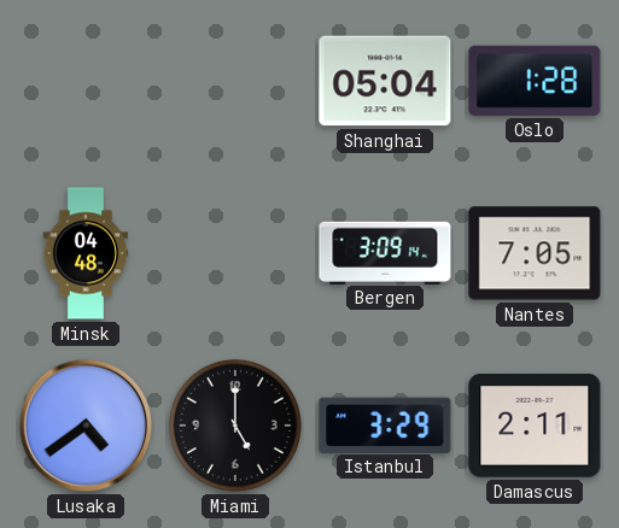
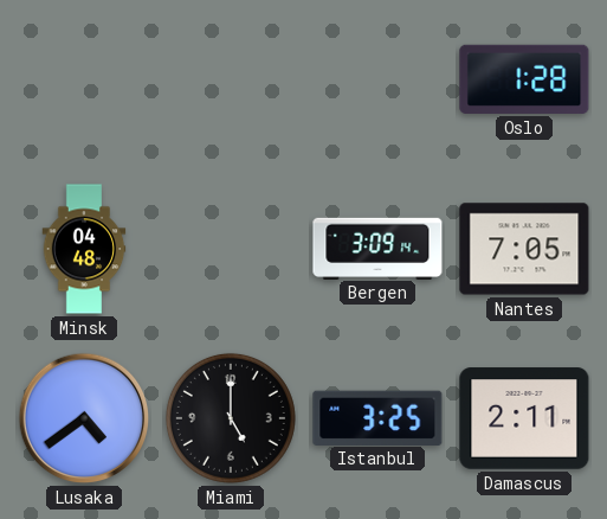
Shanghai: 05:04 -> none (385, 81)
Istanbul: 3:29 -> 3:25 (377, 417)
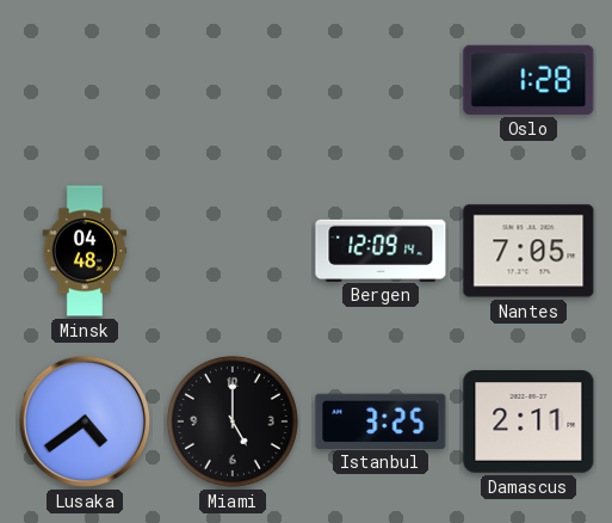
Bergen: 3:09 -> 12:09 (381, 250)
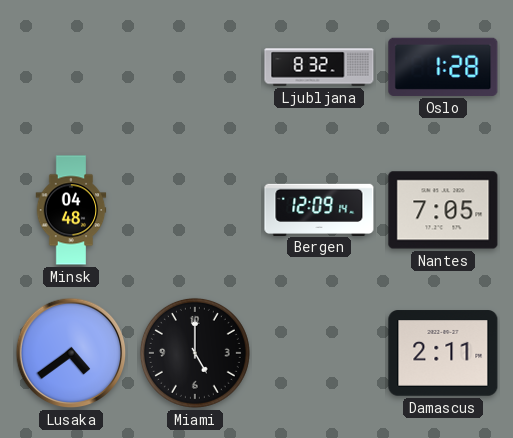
Ljubljana: none -> 8:32 (319, 67)
Istanbul: 3:25 -> none (381, 420)
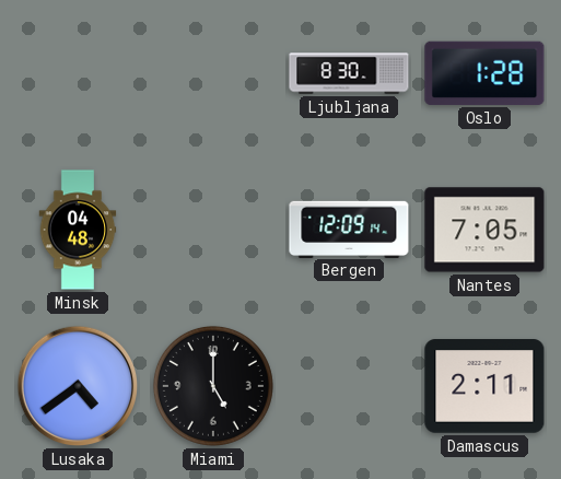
Ljubljana: 8:32 -> 8:30 (349, 73)
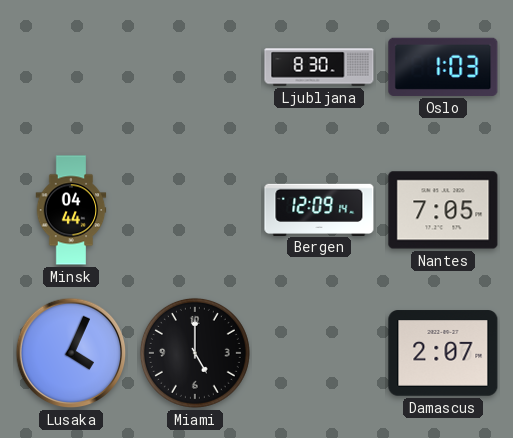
Oslo: 1:28 -> 1:03 (443, 67)
Minsk: 04:48 -> 04:44 (71, 210)
Lusaka: 4:39 -> 4:04 (71, 353)
Damascus: 2:11 -> 2:07 (443, 353)
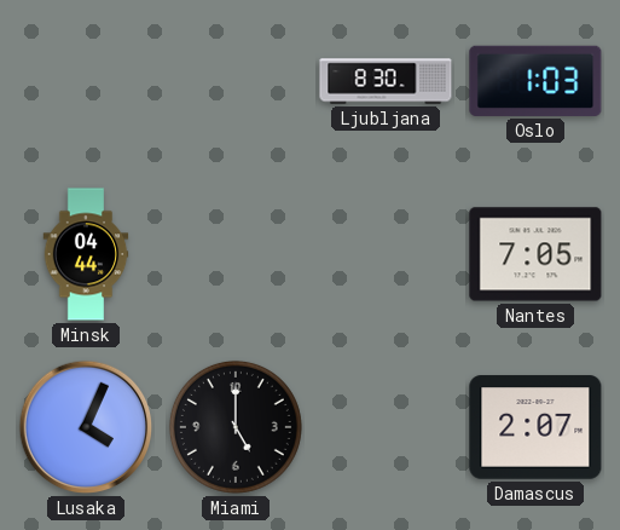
Bergen: 12:09 -> none (319, 209)
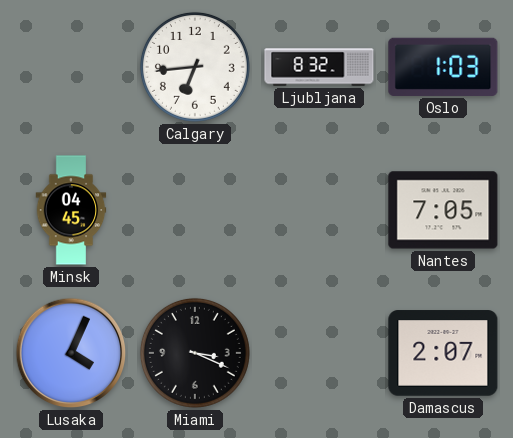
Calgary: none -> 6:44 (195, 67)
Ljubljana: 8:30 -> 8:32 (319, 67)
Minsk: 04:44 -> 04:45 (71, 210)
Miami: 5:00 -> 3:19 (195, 353)
